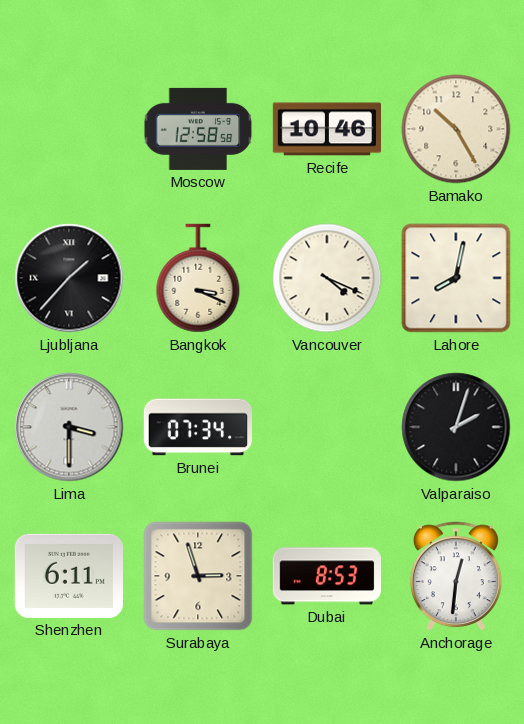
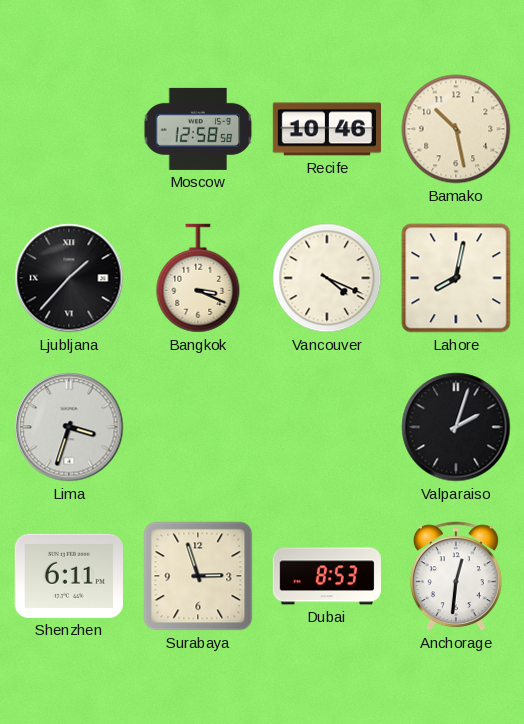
Bamako: 10:25 -> 10:28 (456, 129)
Lima: 3:30 -> 3:33 (69, 427)
Brunei: 07:34 -> none (197, 427)
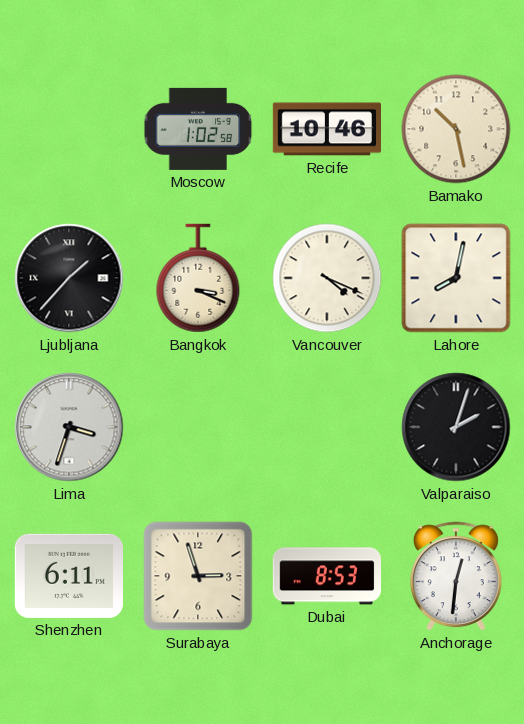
Moscow: 12:58 -> 1:02 (198, 129)
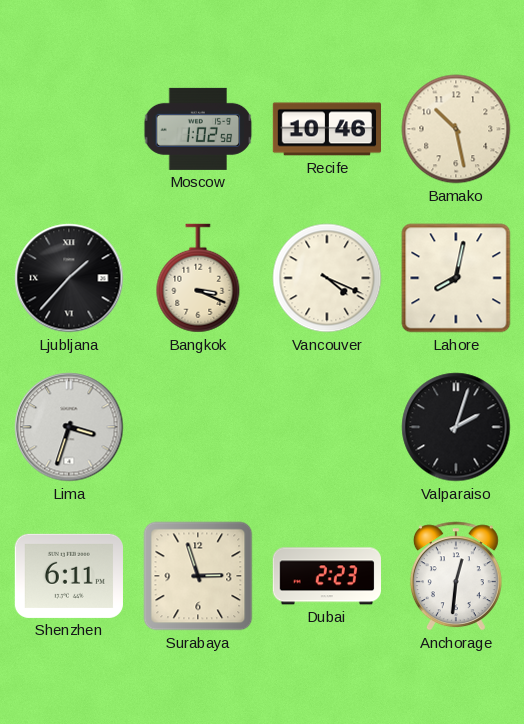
Dubai: 8:53 -> 2:23 (327, 576)
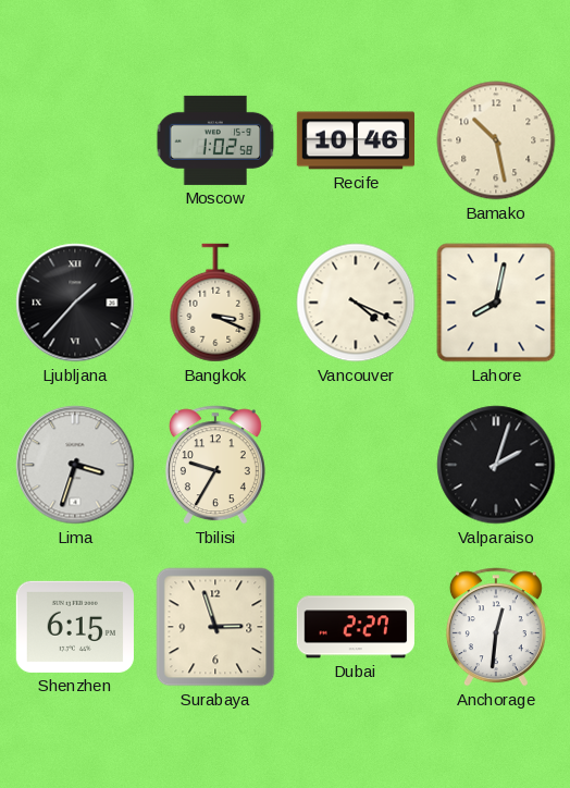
Tbilisi: none -> 9:35 (215, 465)
Shenzhen: 6:11 -> 6:15 (75, 627)
Dubai: 2:23 -> 2:27 (356, 627)
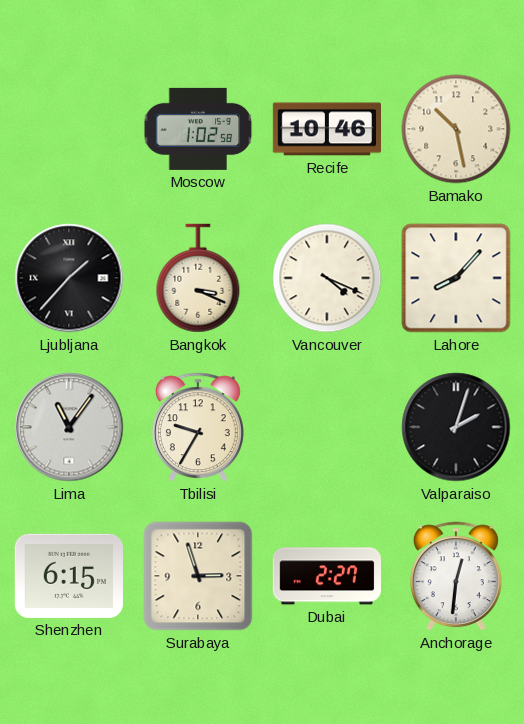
Lahore: 8:02 -> 8:07 (456, 278)
Lima: 3:33 -> 11:06 (69, 427)
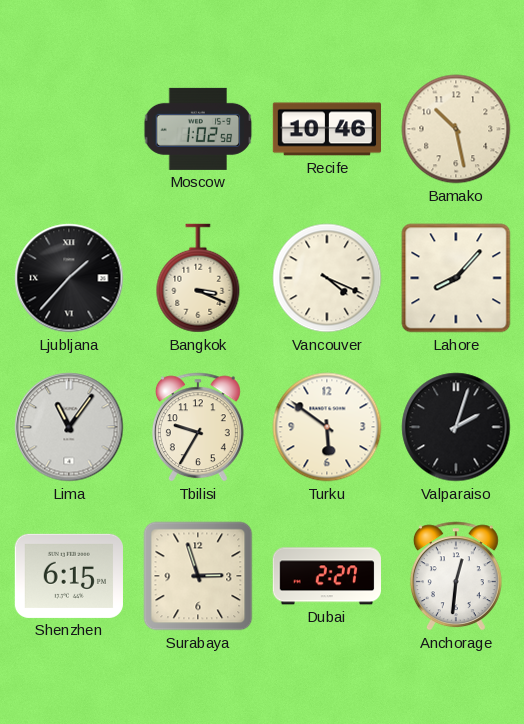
Turku: none -> 5:51 (327, 427)
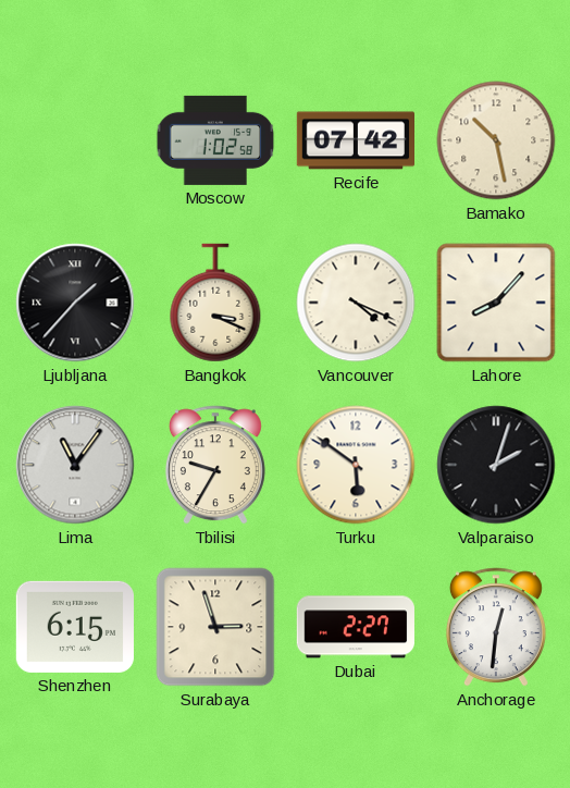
Recife: 10:46 -> 07:42 (355, 140)
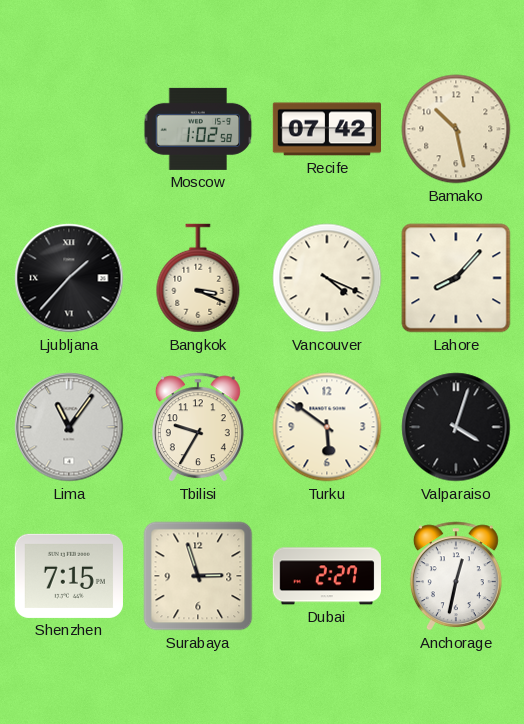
Valparaiso: 2:03 -> 4:03 (456, 427)
Shenzhen: 6:15 -> 7:15 (69, 576)
Anchorage: 12:31 -> 12:32 (456, 576)
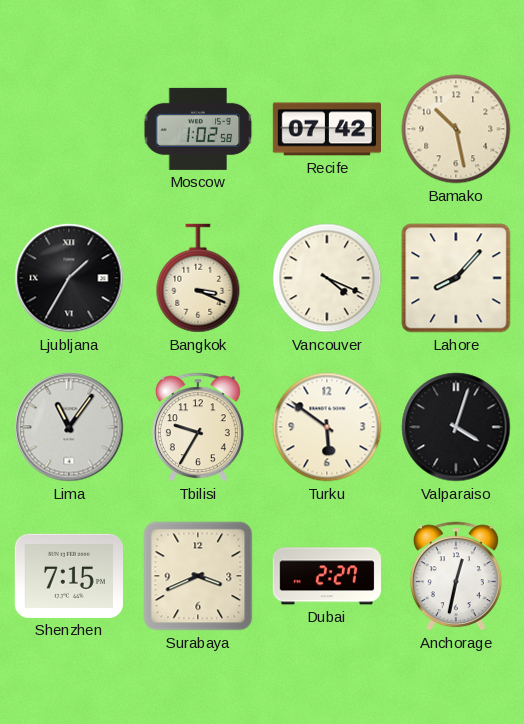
Ljubljana: 1:37 -> 1:35 (69, 278)
Surabaya: 2:57 -> 3:41 (198, 576)
